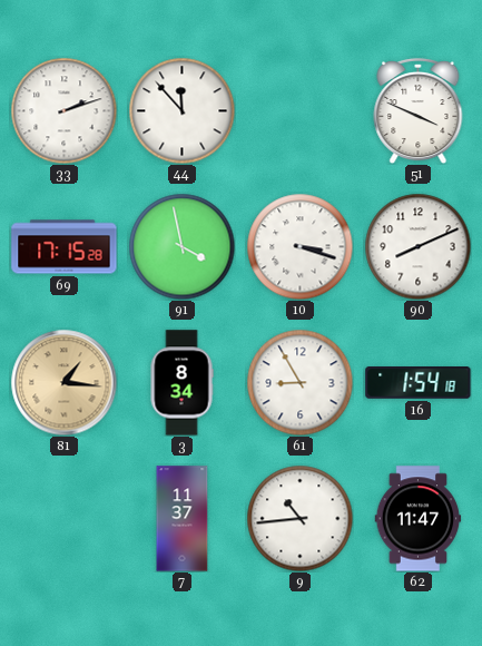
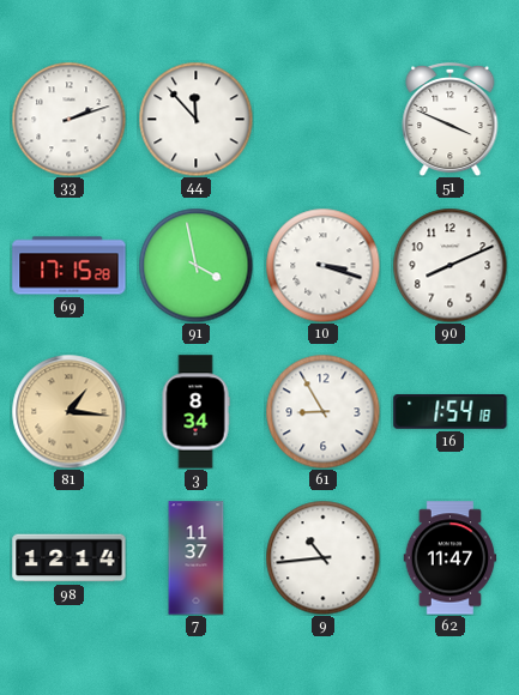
98: none -> 12:14 (70, 558)
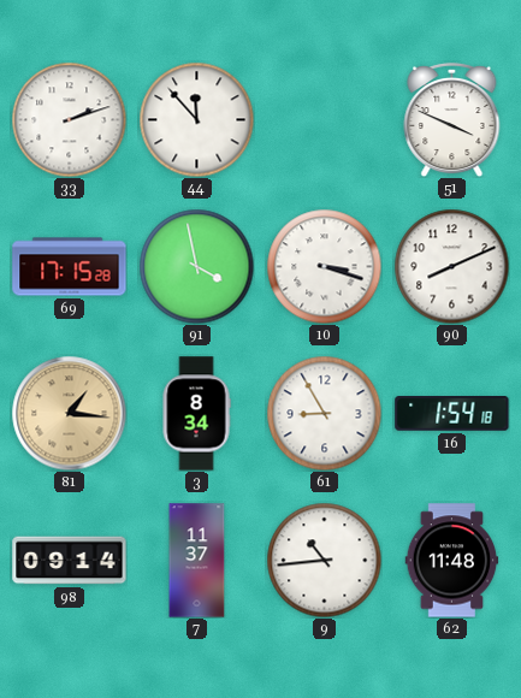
98: 12:14 -> 09:14 (70, 561)
62: 11:47 -> 11:48 (452, 561)
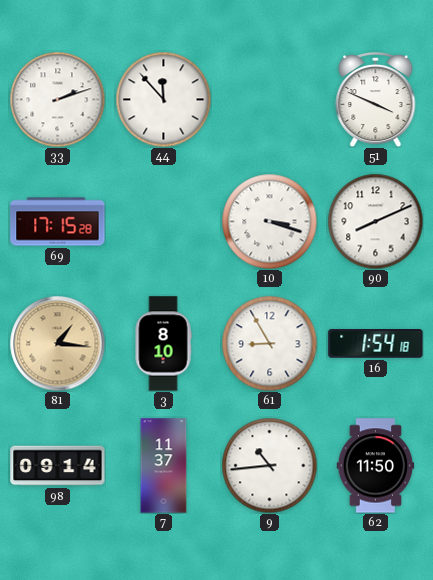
91: 3:58 -> none (196, 266)
3: 8:34 -> 8:10 (163, 344)
62: 11:48 -> 11:50 (376, 466)
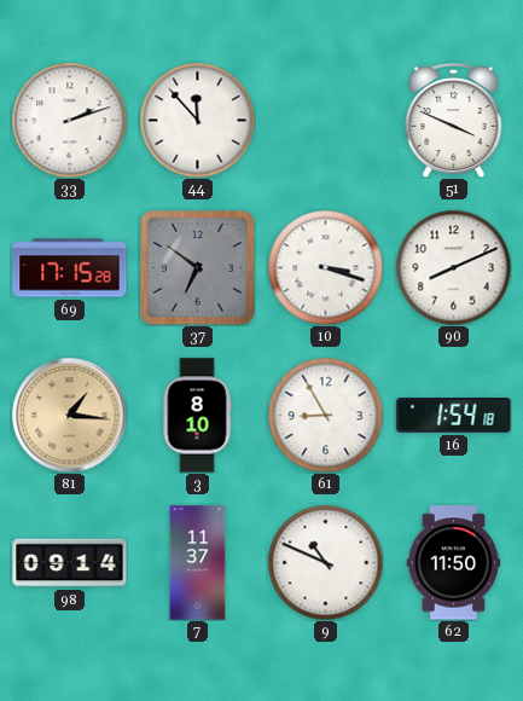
37: none -> 6:51 (198, 268)
9: 10:44 -> 10:49 (325, 562)
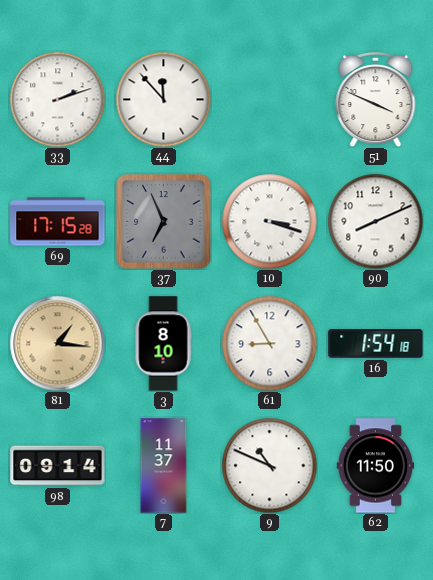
37: 6:51 -> 6:56 (164, 222)
